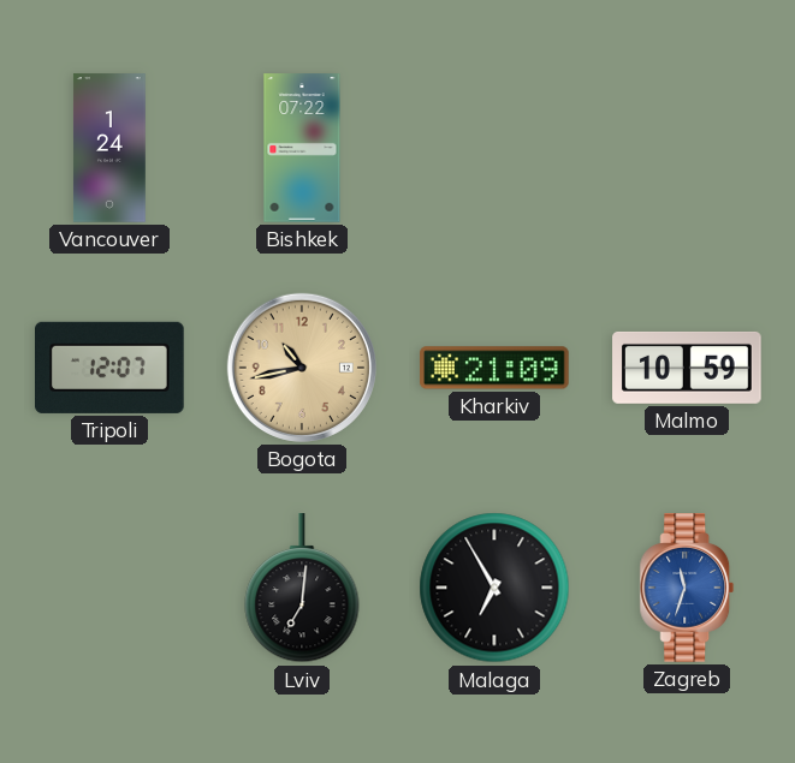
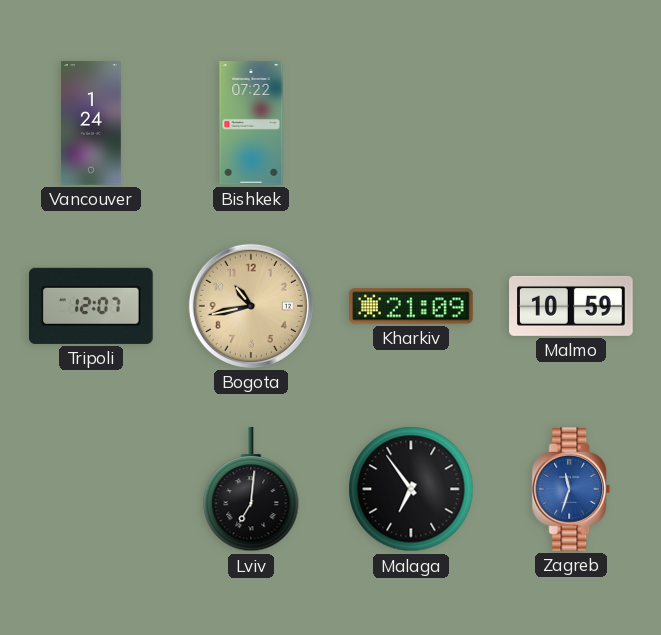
Malaga: 6:55 -> 6:54 (411, 489)
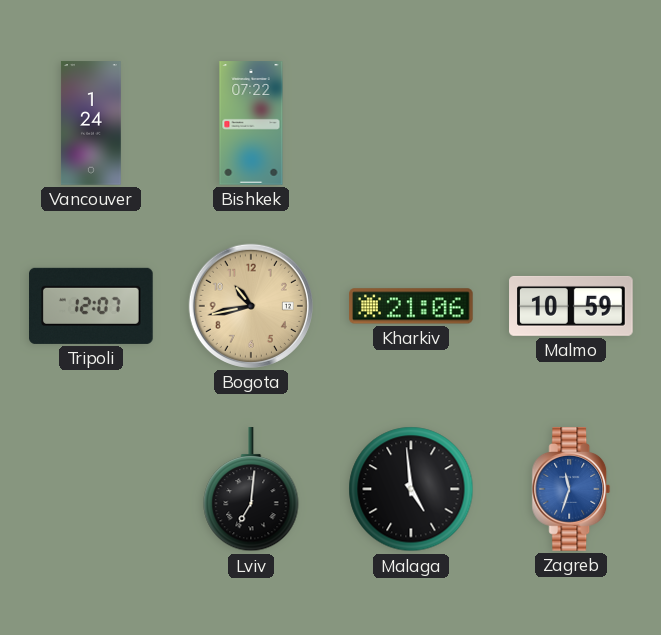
Kharkiv: 21:09 -> 21:06 (411, 306)
Malaga: 6:54 -> 4:59 (411, 489)
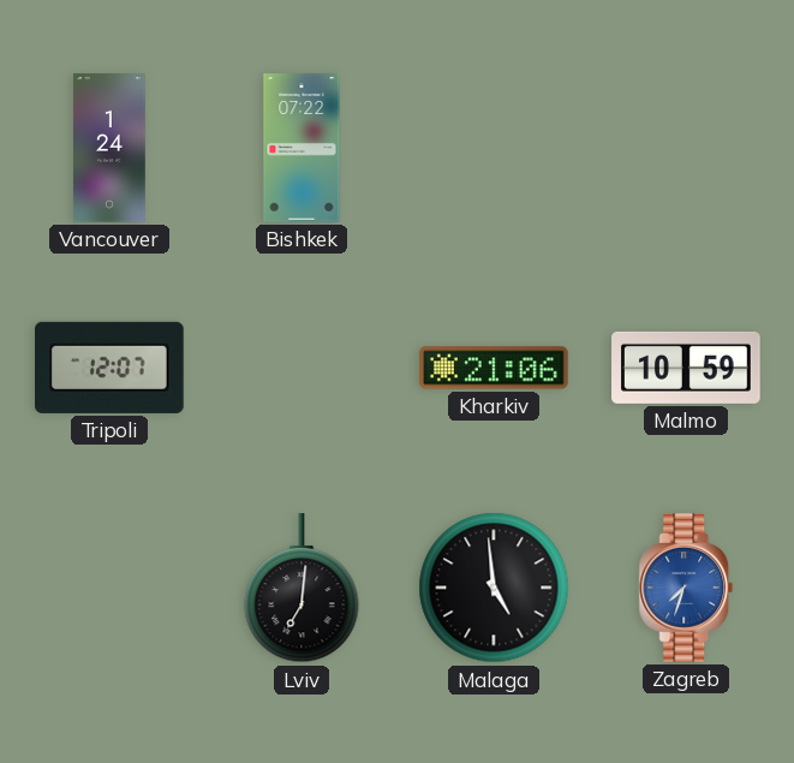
Bogota: 10:43 -> none (251, 306)
Zagreb: 11:33 -> 7:33 (686, 588)
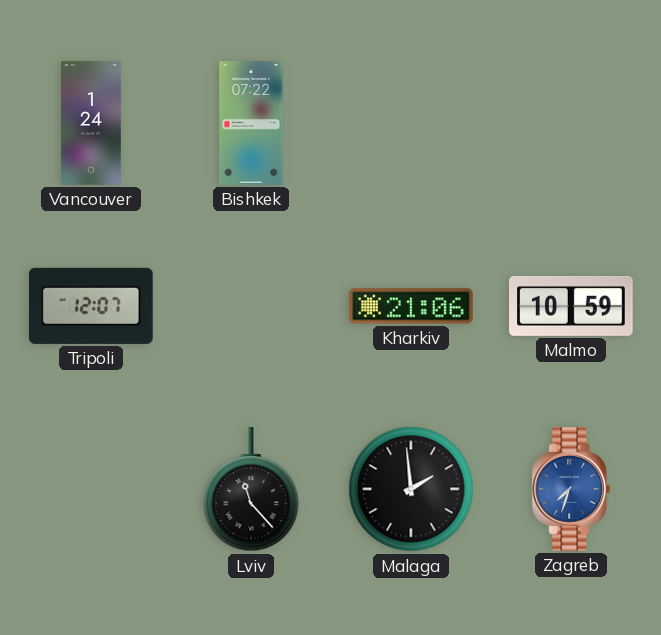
Lviv: 7:01 -> 11:23 (251, 490)
Malaga: 4:59 -> 1:59 (411, 489)
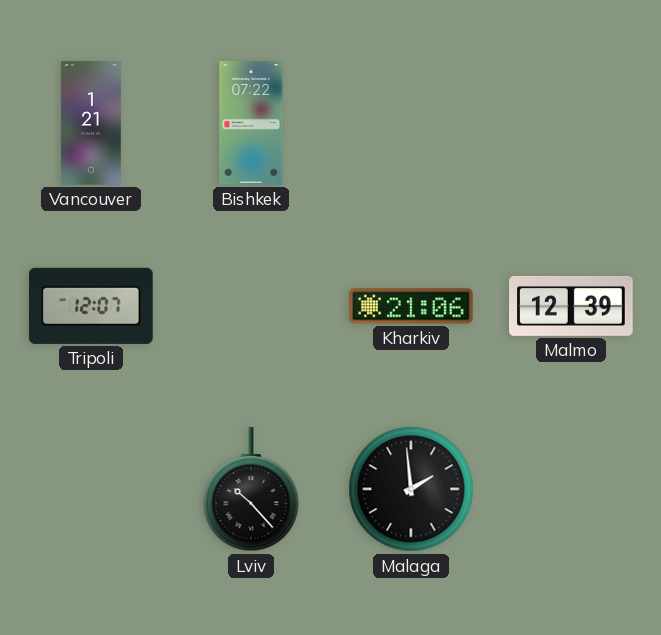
Vancouver: 1:24 -> 1:21 (91, 123)
Malmo: 10:59 -> 12:39 (571, 306)
Lviv: 11:23 -> 10:23 (251, 490)
Zagreb: 7:33 -> none (571, 489)
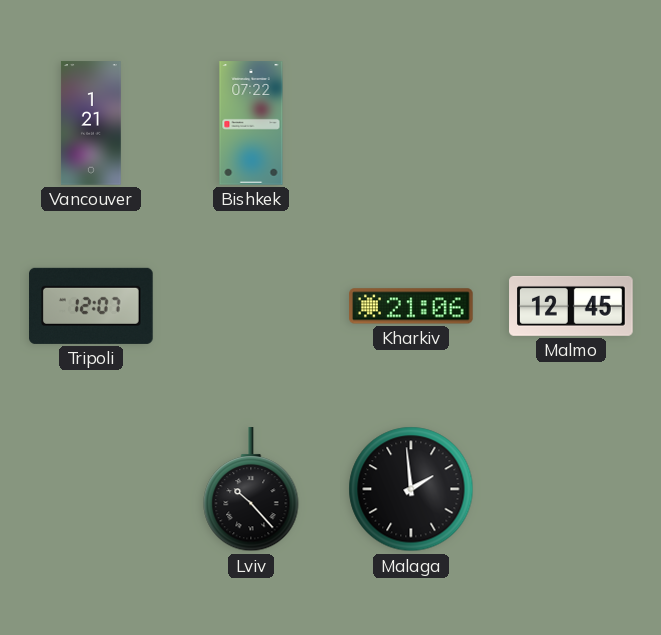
Malmo: 12:39 -> 12:45 (571, 306)
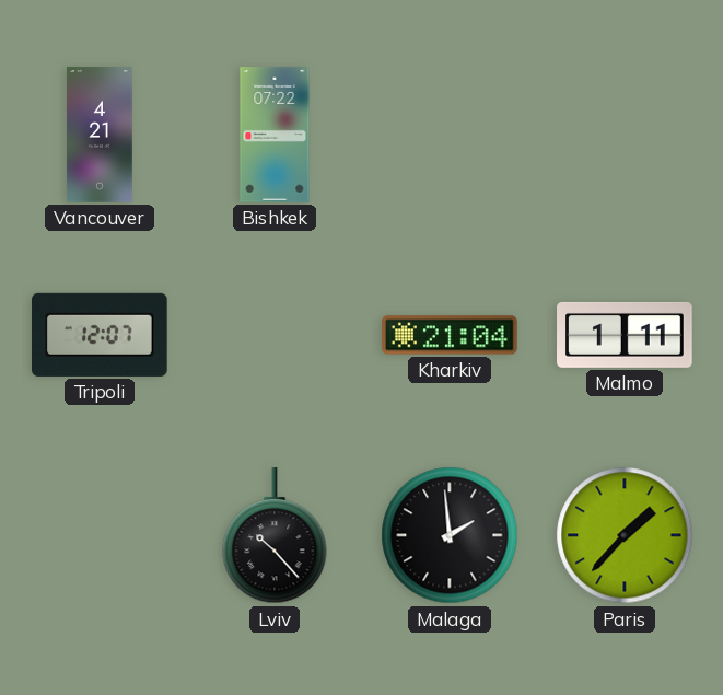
Vancouver: 1:21 -> 4:21 (100, 135)
Kharkiv: 21:06 -> 21:04 (450, 335)
Malmo: 12:45 -> 1:11 (625, 335)
Paris: none -> 1:37 (625, 535)
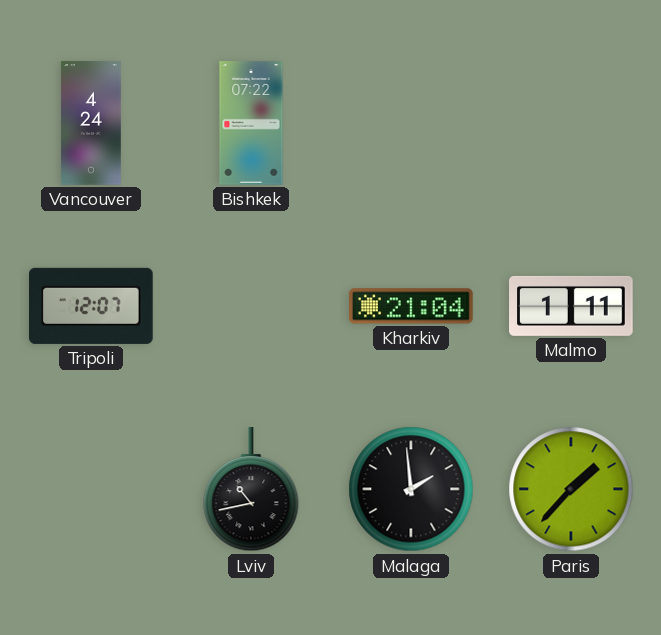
Vancouver: 4:21 -> 4:24 (91, 123)
Lviv: 10:23 -> 10:43 (251, 490)
